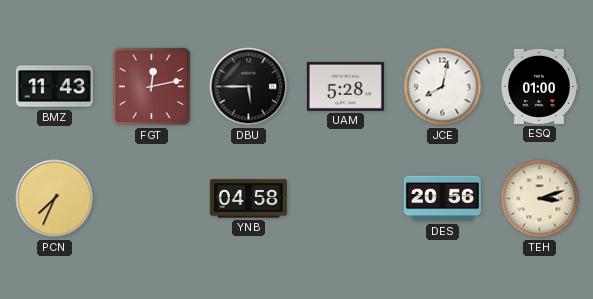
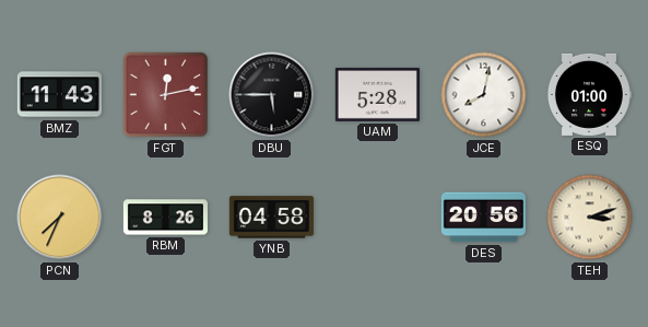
RBM: none -> 8:26 (165, 218)
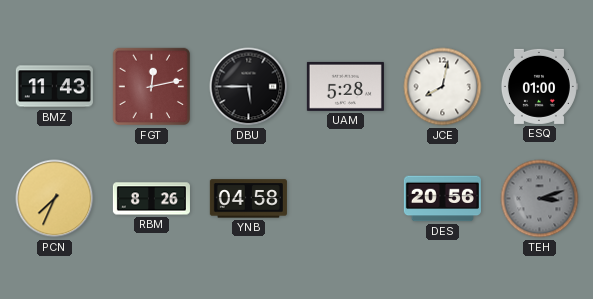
TEH dial: cream -> grey (540, 199)
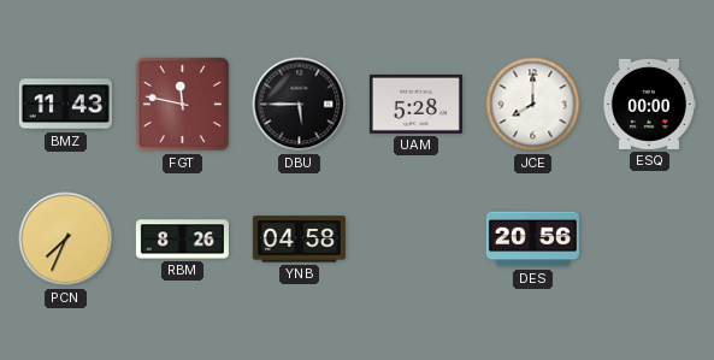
FGT: 12:13 -> 11:47 (183, 105)
JCE: 8:02 -> 8:00 (533, 105)
ESQ: 01:00 -> 00:00 (649, 104)
TEH: 3:12 -> none (540, 199)
